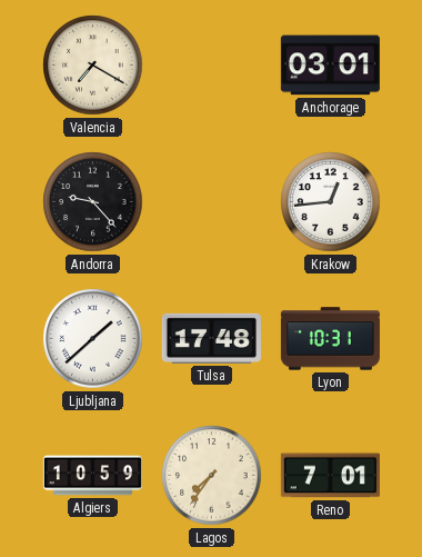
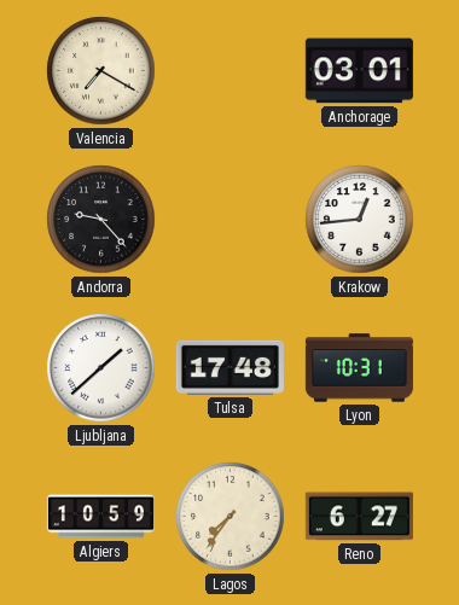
Reno: 7:01 -> 6:27 (359, 517)
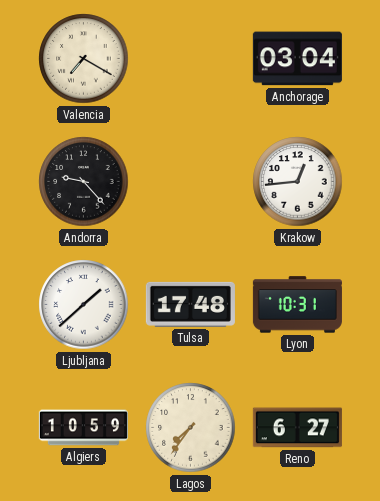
Anchorage: 03:01 -> 03:04 (297, 59)
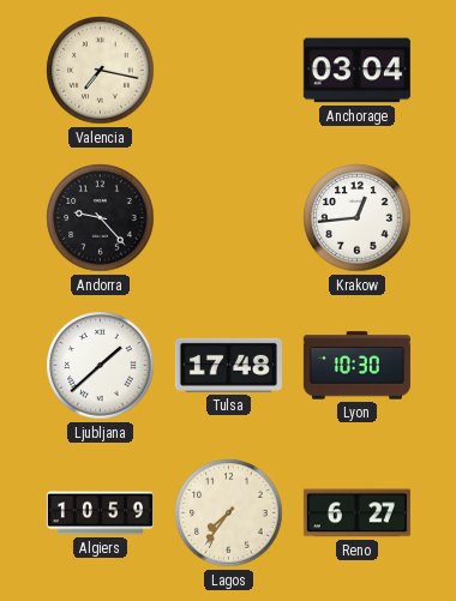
Valencia: 7:20 -> 7:17 (101, 71)
Lyon: 10:31 -> 10:30 (356, 366)
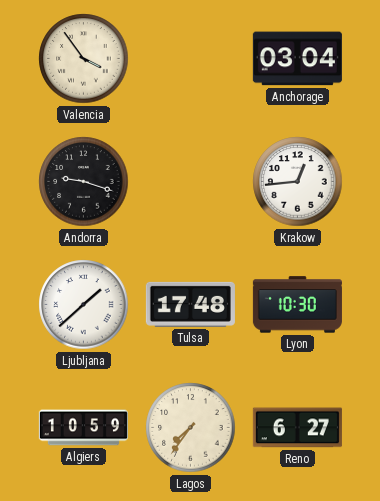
Valencia: 7:17 -> 3:54 (84, 59)
Andorra: 9:23 -> 9:18 (84, 182)
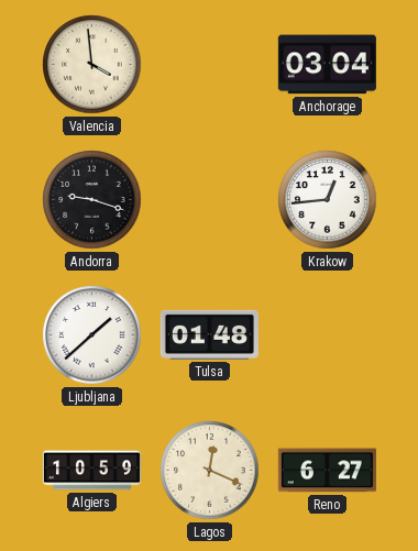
Valencia: 3:54 -> 3:59 (92, 65)
Tulsa: 17:48 -> 01:48 (209, 334)
Lyon: 10:30 -> none (297, 305)
Lagos: 7:36 -> 12:19 (210, 471)
